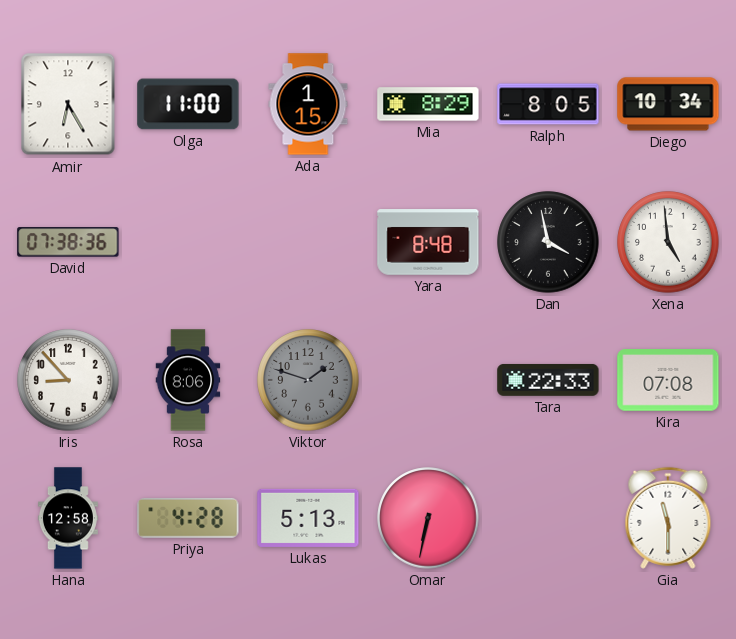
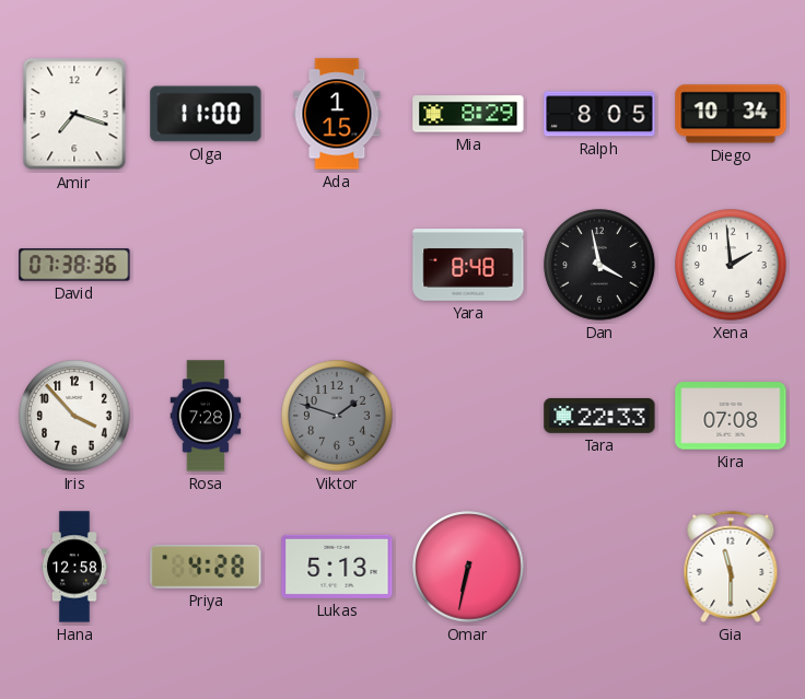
Amir: 6:25 -> 7:18 (74, 114)
Xena: 4:59 -> 1:59 (731, 265)
Iris: 8:53 -> 3:53 (74, 416)
Rosa: 8:06 -> 7:28 (206, 416)
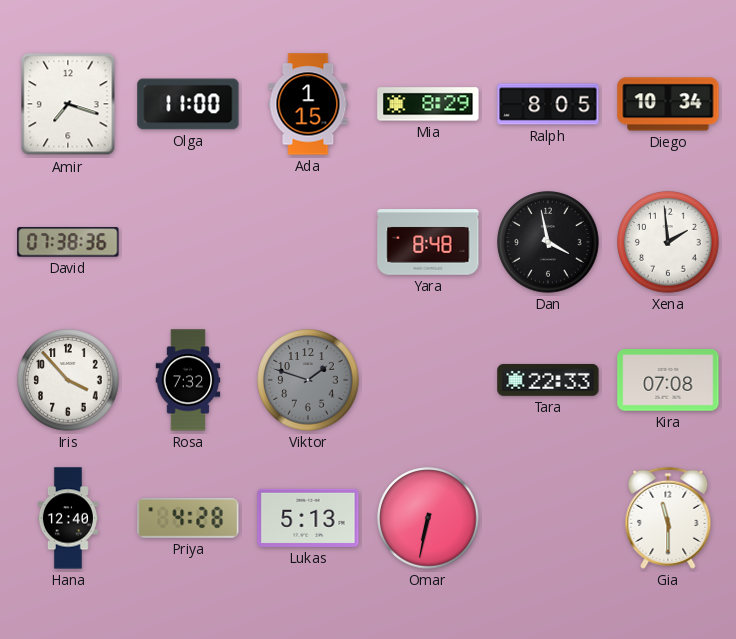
Rosa: 7:28 -> 7:32 (188, 380)
Hana: 12:58 -> 12:40 (68, 518)
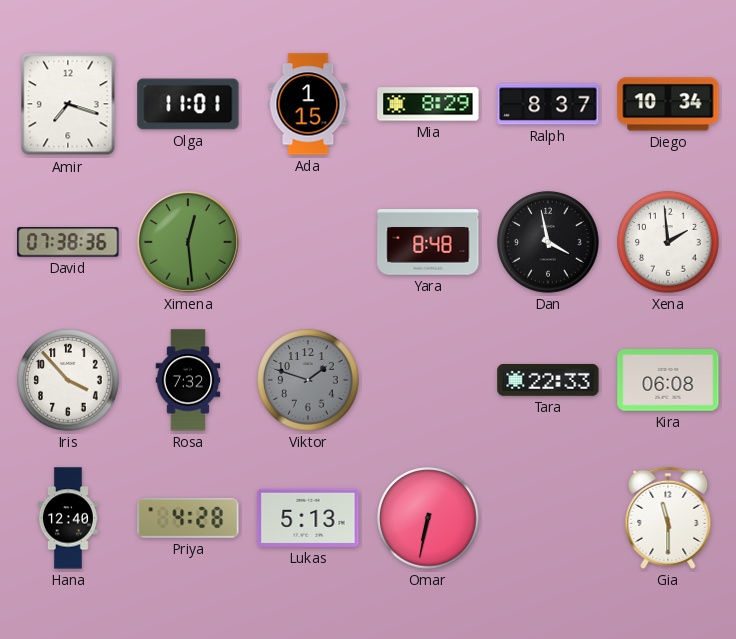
Olga: 11:00 -> 11:01 (188, 104)
Ralph: 8:05 -> 8:37 (548, 104)
Ximena: none -> 12:29 (188, 242)
Kira: 07:08 -> 06:08 (668, 380)
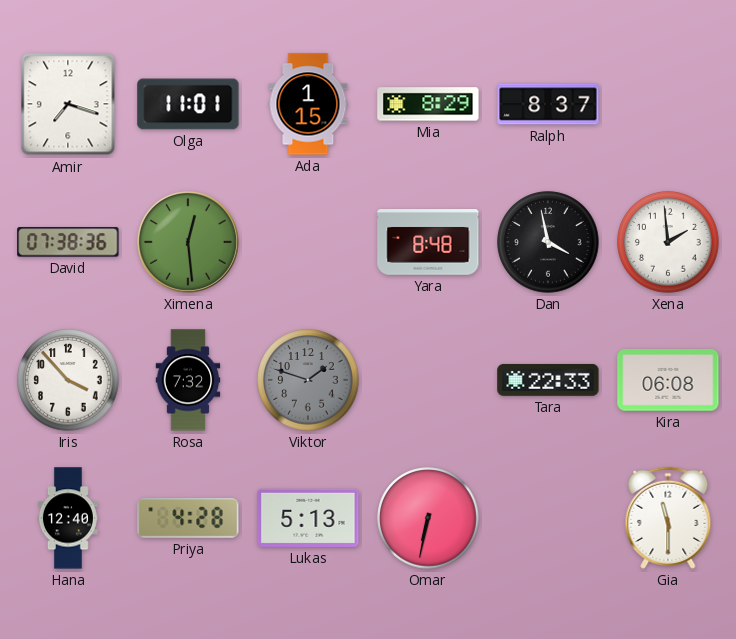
Diego: 10:34 -> none (668, 104)
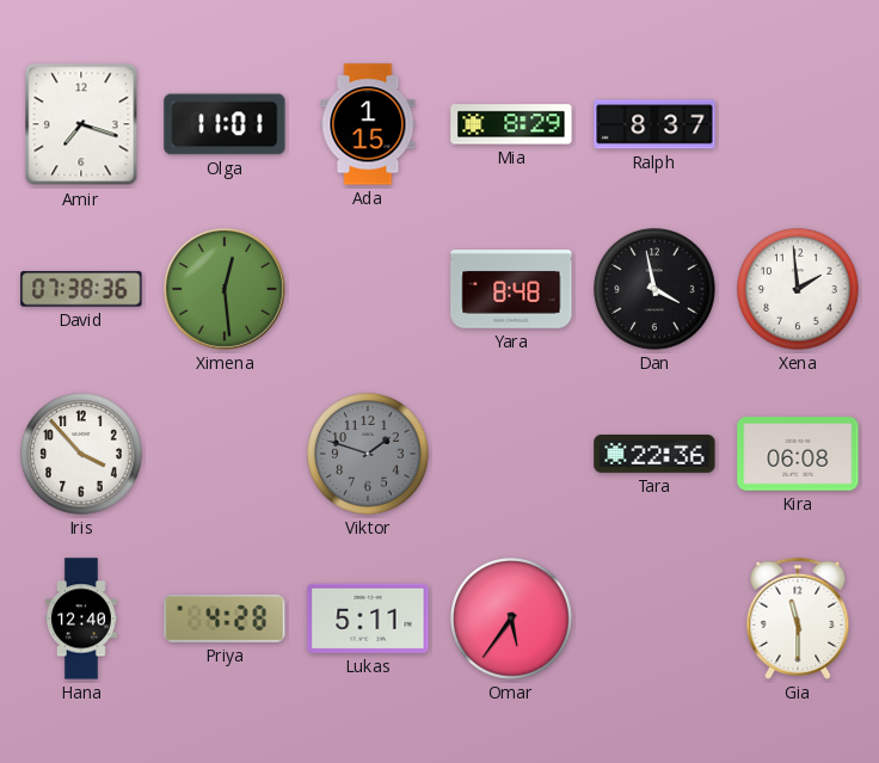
Rosa: 7:32 -> none (188, 380)
Tara: 22:33 -> 22:36 (654, 454)
Lukas: 5:13 -> 5:11 (368, 619)
Omar: 6:32 -> 5:36 (511, 619)
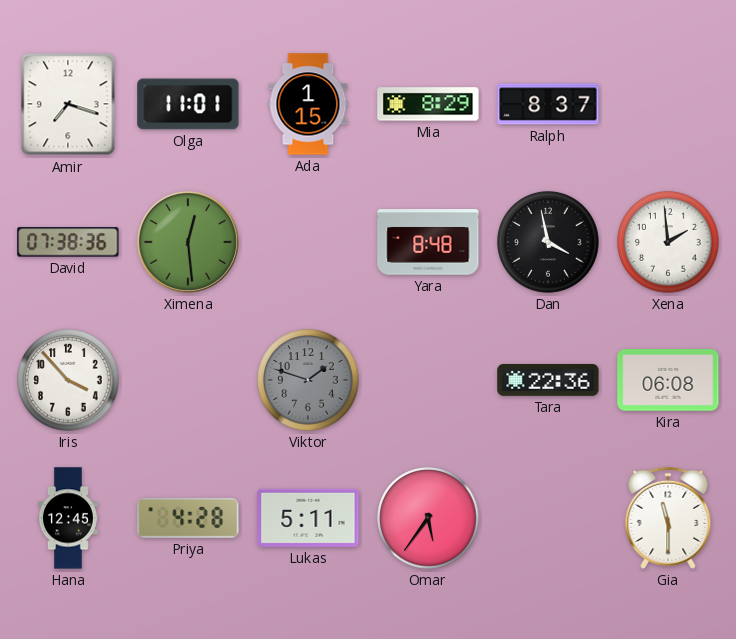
Hana: 12:40 -> 12:45 (68, 518)
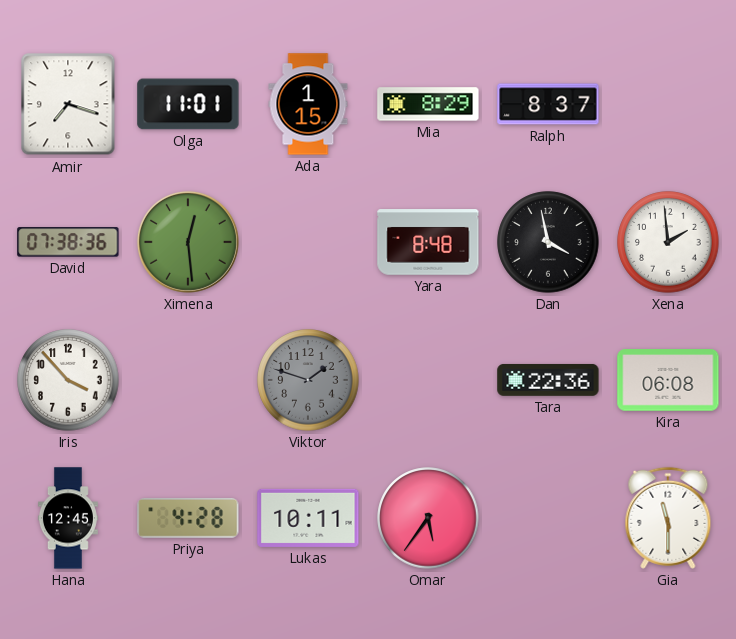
Lukas: 5:11 -> 10:11 (308, 518)
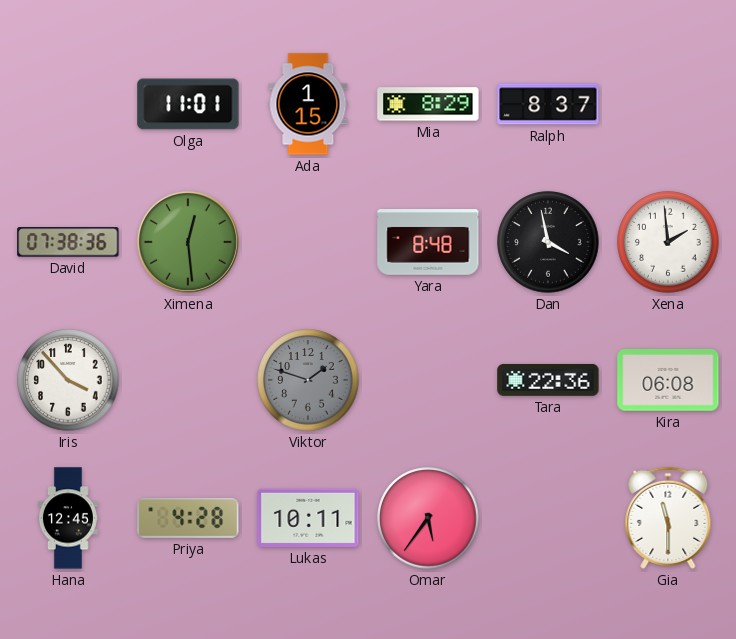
Amir: 7:18 -> none (68, 104)
